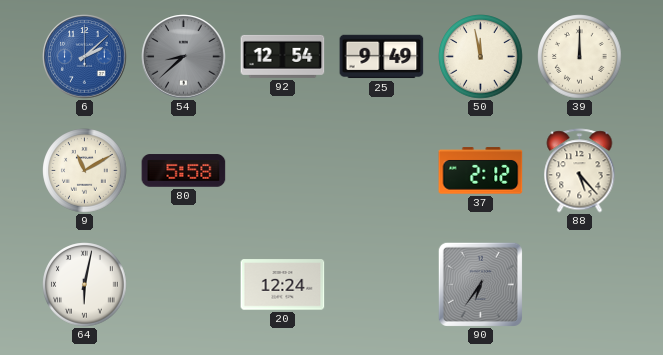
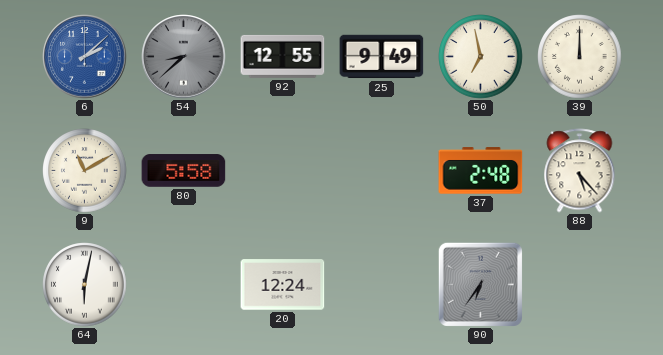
92: 12:54 -> 12:55 (283, 56)
50: 11:58 -> 6:58 (481, 57)
37: 2:12 -> 2:48 (481, 171)
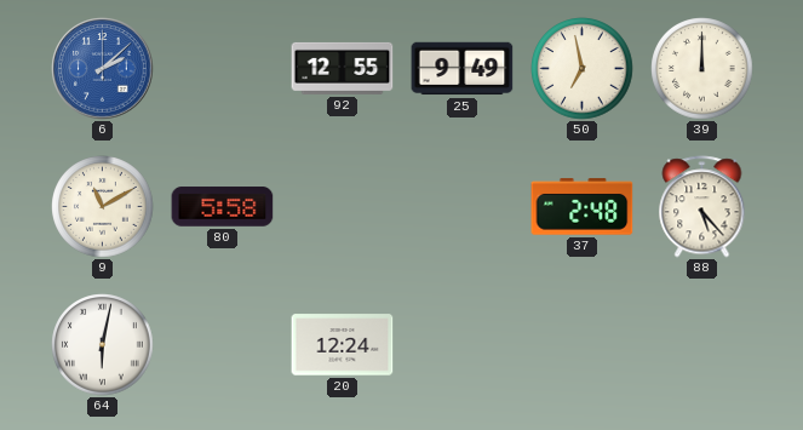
54: 8:38 -> none (184, 57)
90: 6:36 -> none (480, 284)
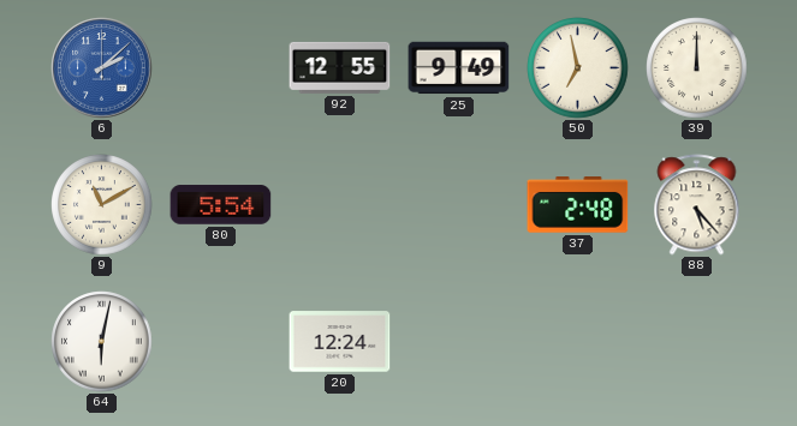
80: 5:58 -> 5:54 (221, 205)
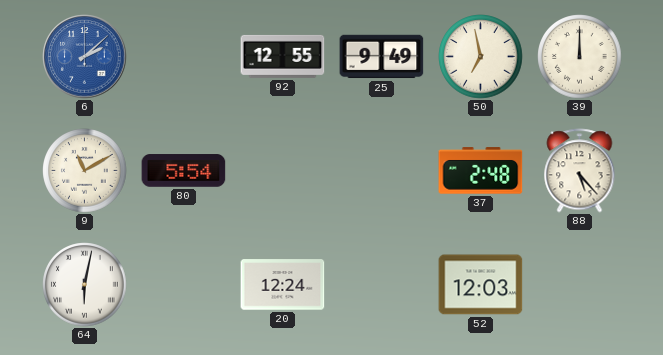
52: none -> 12:03 (481, 285)
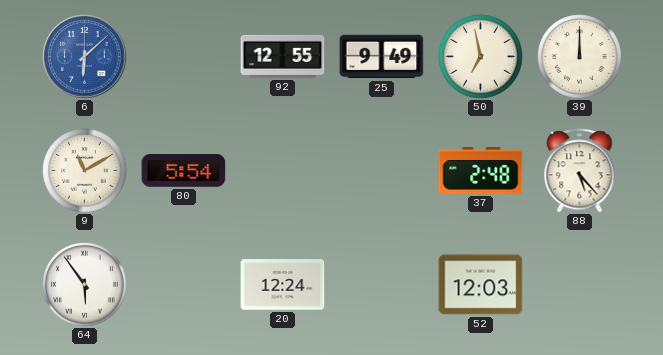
6: 2:08 -> 6:08 (85, 57)
64: 6:02 -> 5:54 (85, 285)
